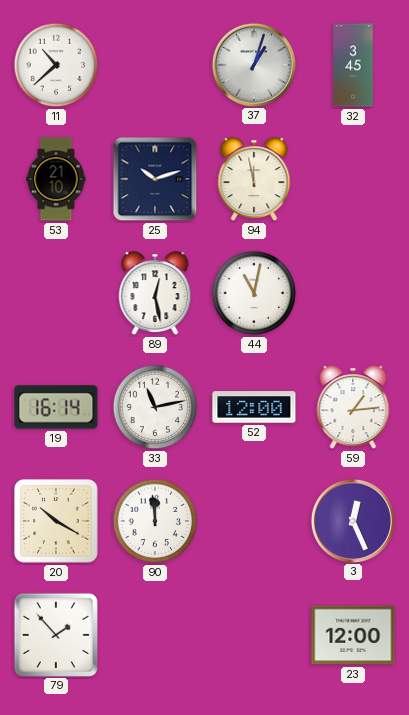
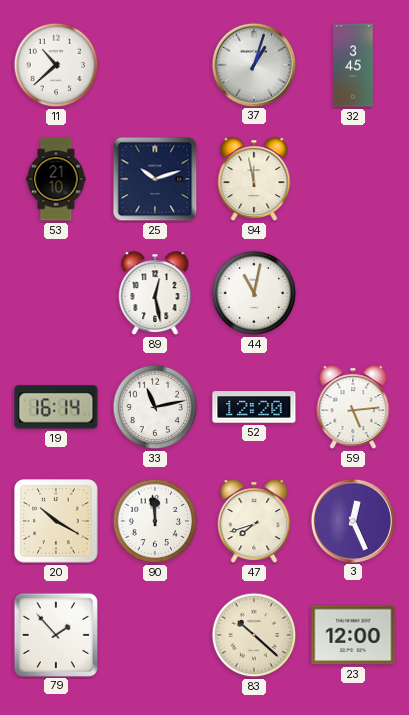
52: 12:00 -> 12:20 (254, 407)
59: 1:14 -> 5:14 (353, 408)
47: none -> 7:42 (254, 522)
83: none -> 10:22 (254, 635)
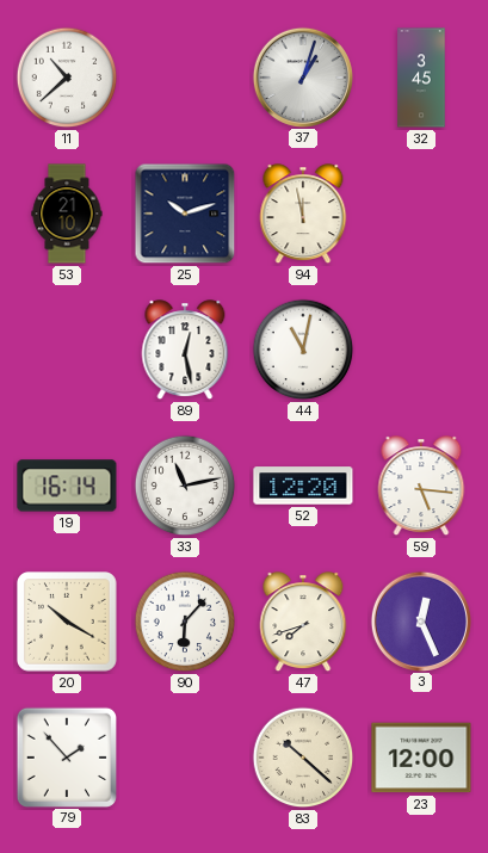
59: 5:14 -> 5:16 (421, 487)
90: 11:59 -> 6:07 (185, 622)
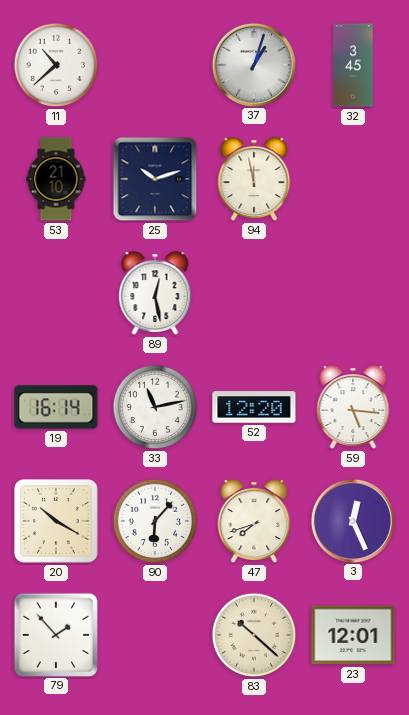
44: 11:02 -> none (303, 350)
23: 12:00 -> 12:01 (353, 635)
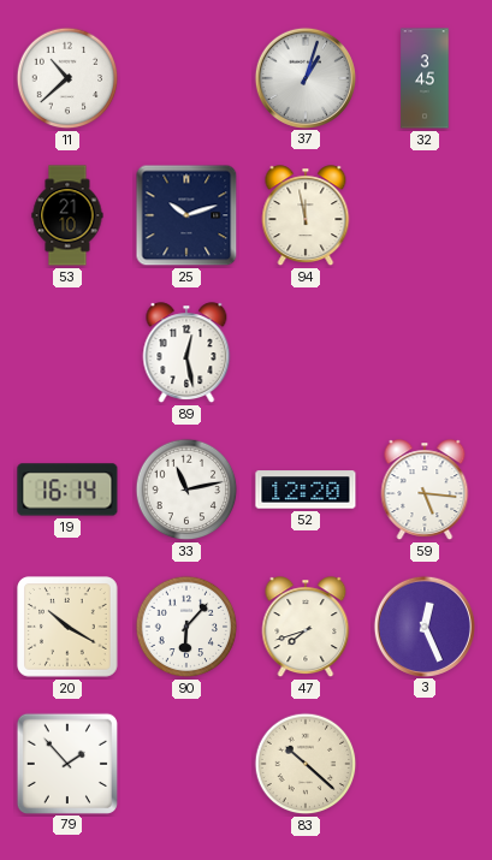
23: 12:01 -> none (353, 635)
